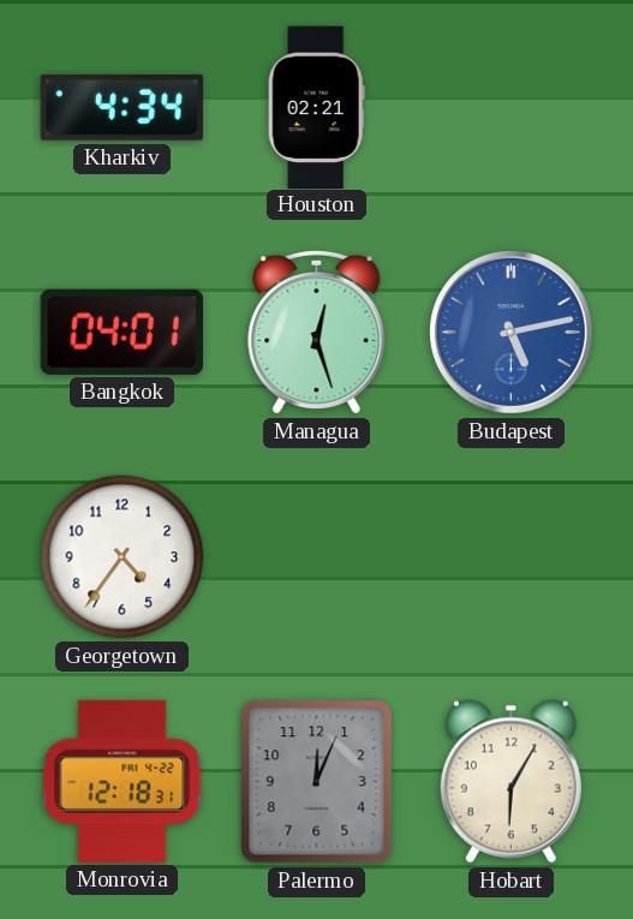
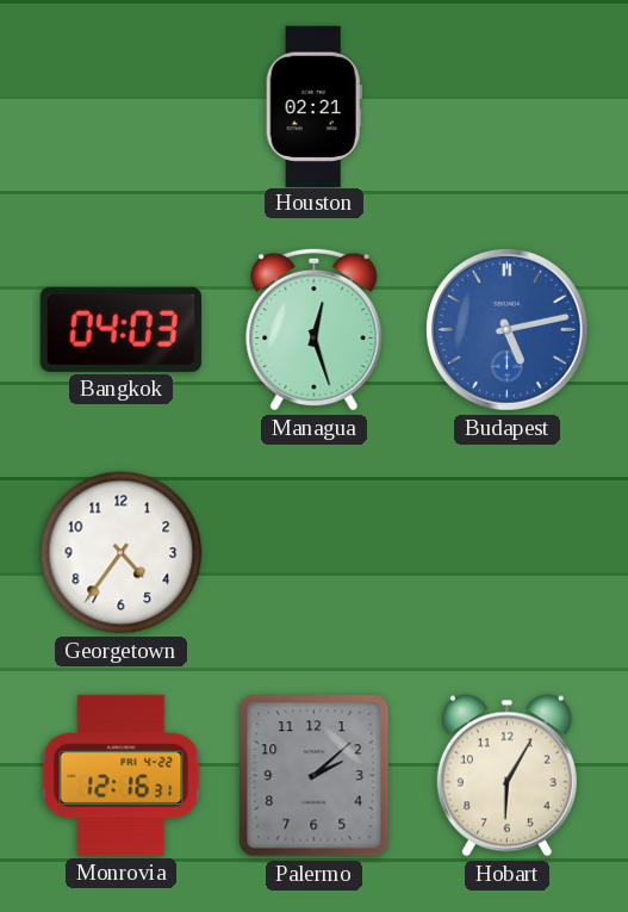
Kharkiv: 4:34 -> none (121, 107)
Bangkok: 04:01 -> 04:03 (120, 329)
Monrovia: 12:18 -> 12:16 (122, 775)
Palermo: 12:04 -> 2:08 (315, 776)
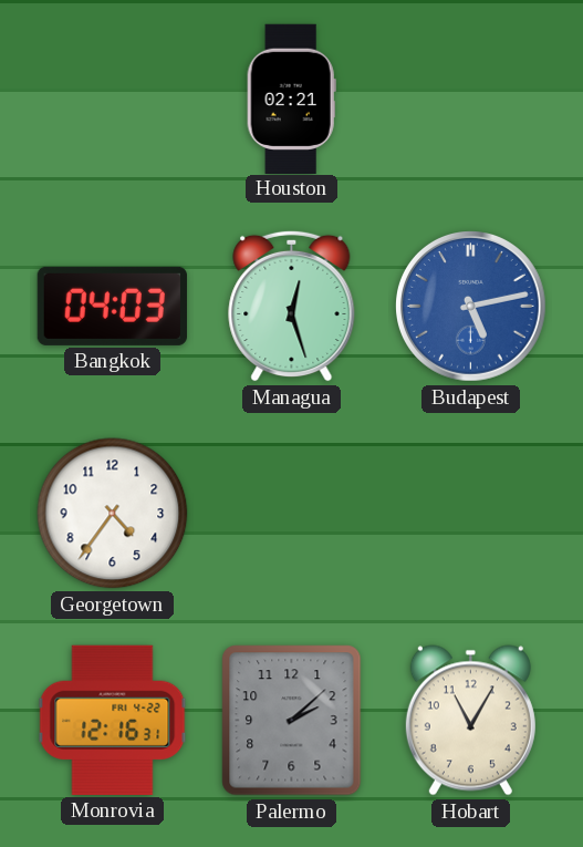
Hobart: 6:05 -> 11:05 (470, 721)
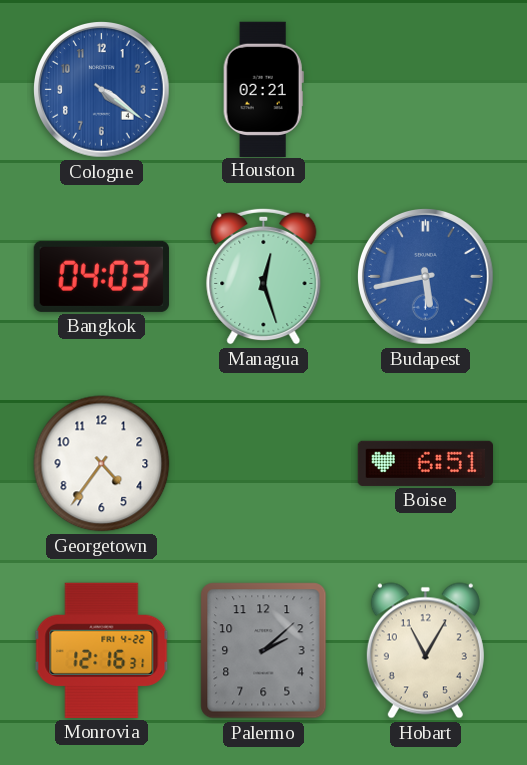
Cologne: none -> 4:21 (102, 90)
Budapest: 5:13 -> 5:43 (426, 277)
Boise: none -> 6:51 (425, 463)
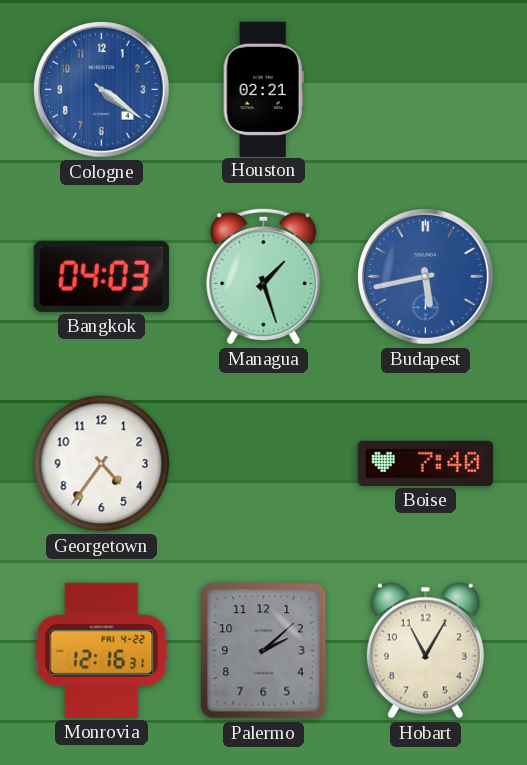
Managua: 12:27 -> 1:27 (264, 276)
Boise: 6:51 -> 7:40 (425, 463)
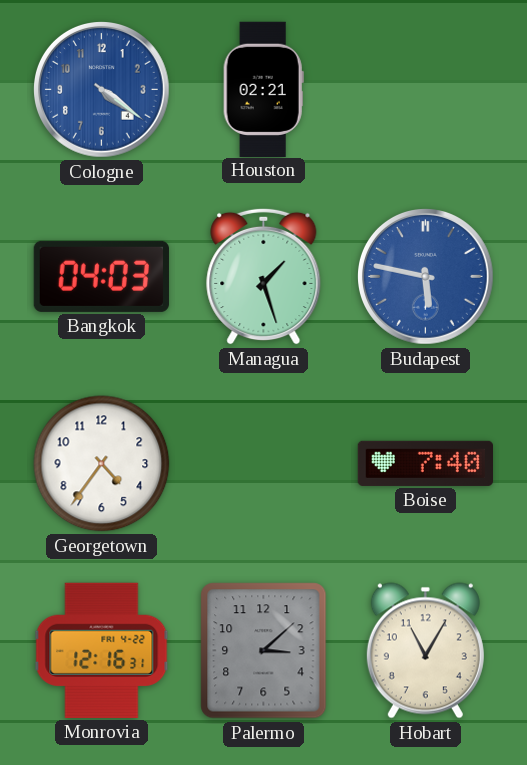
Budapest: 5:43 -> 5:47 (426, 277)
Palermo: 2:08 -> 3:08 (264, 651)
